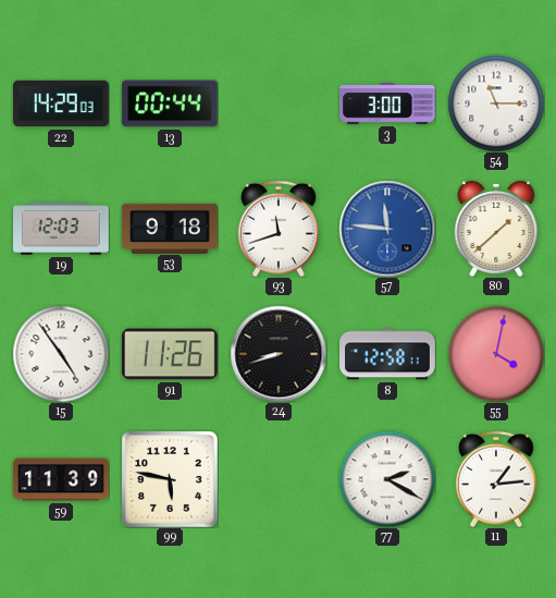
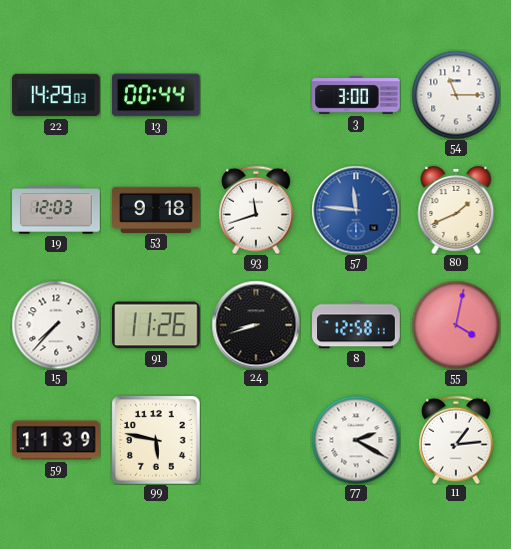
80: 1:38 -> 1:41 (456, 210)
15: 4:54 -> 7:37 (56, 325)
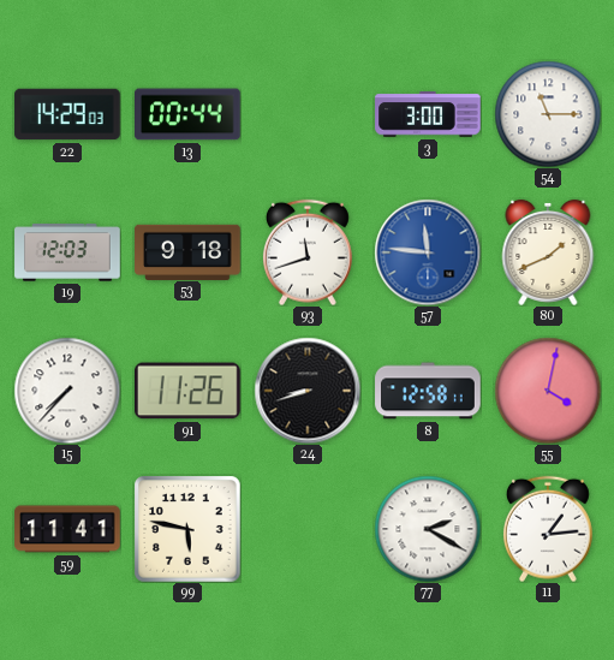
59: 11:39 -> 11:41 (67, 529)
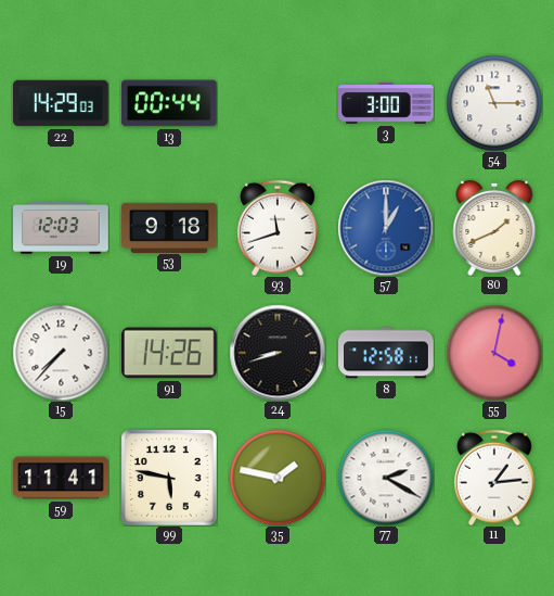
57: 11:46 -> 1:00 (386, 228)
91: 11:26 -> 14:26 (170, 353)
35: none -> 1:47 (278, 478)
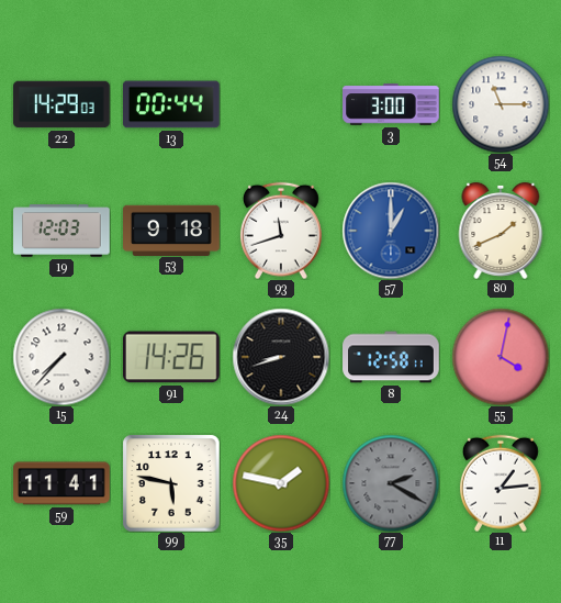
77 dial: white -> grey (391, 483)
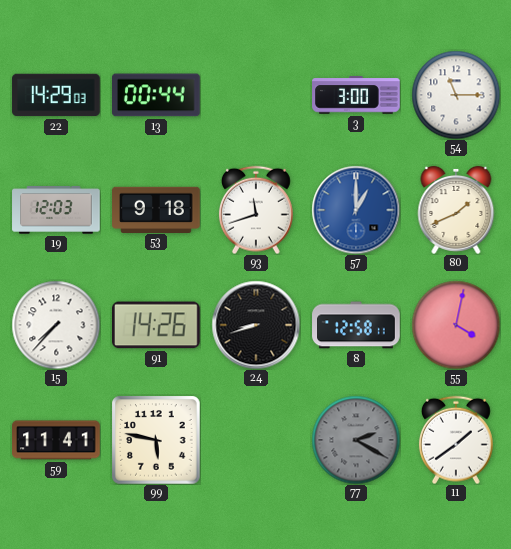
35: 1:47 -> none (281, 483)
11: 1:14 -> 1:39 (456, 440)
